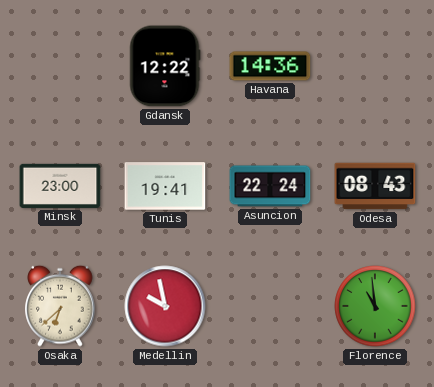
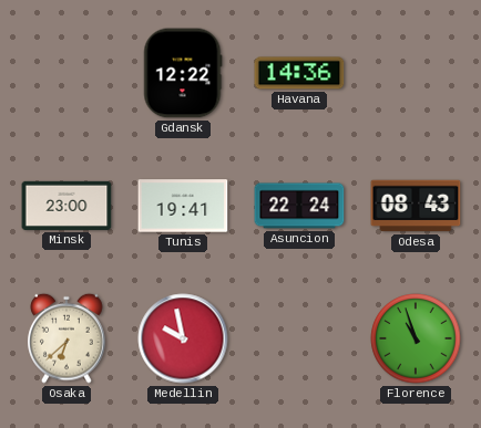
Florence: 10:59 -> 10:57 (416, 338)
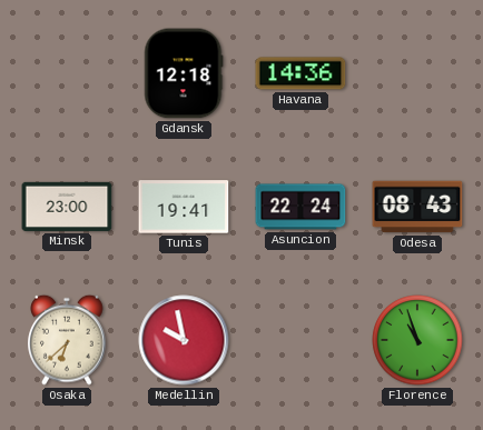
Gdansk: 12:22 -> 12:18 (184, 73)
